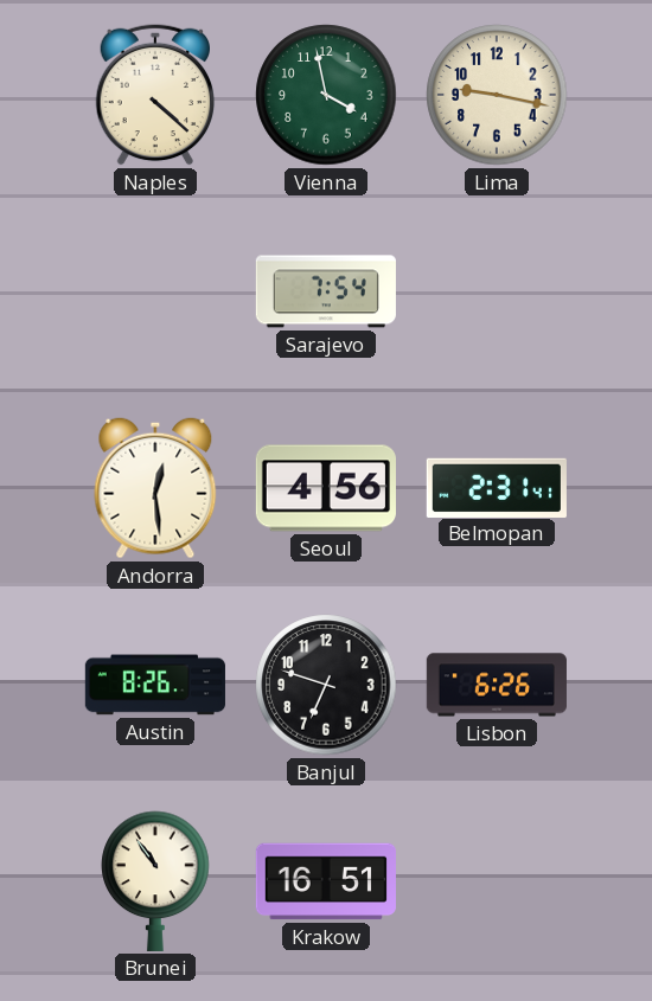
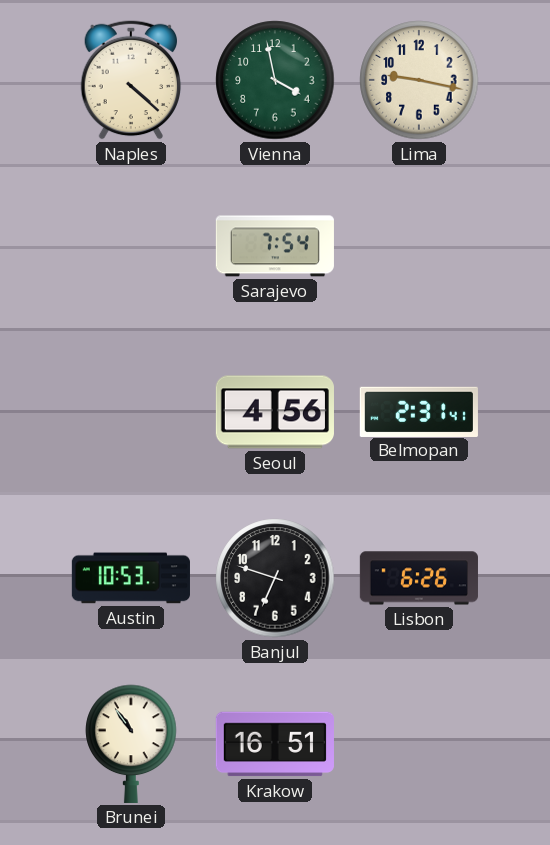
Andorra: 12:29 -> none (155, 488)
Austin: 8:26 -> 10:53 (131, 578)
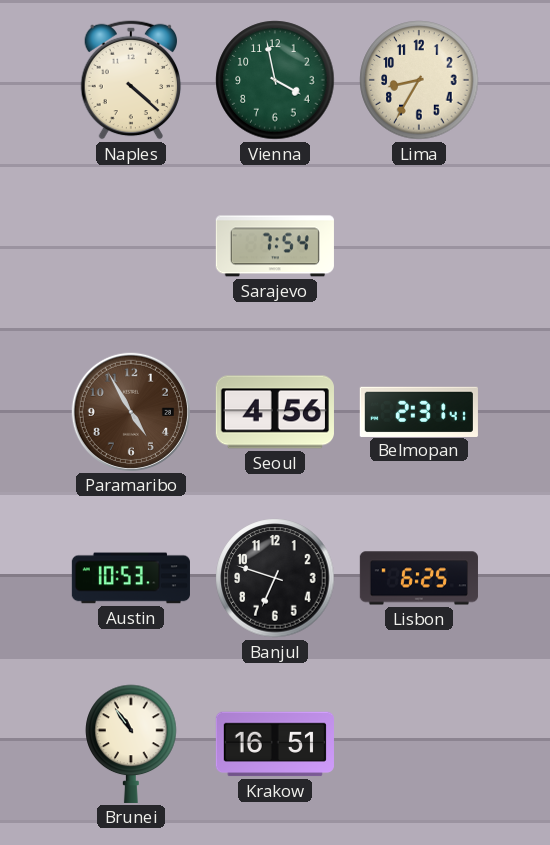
Lima: 9:17 -> 8:35 (419, 80)
Paramaribo: none -> 4:55 (131, 412)
Lisbon: 6:26 -> 6:25 (418, 578)
